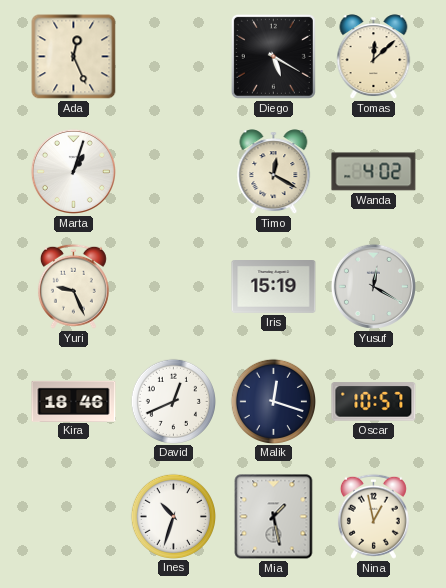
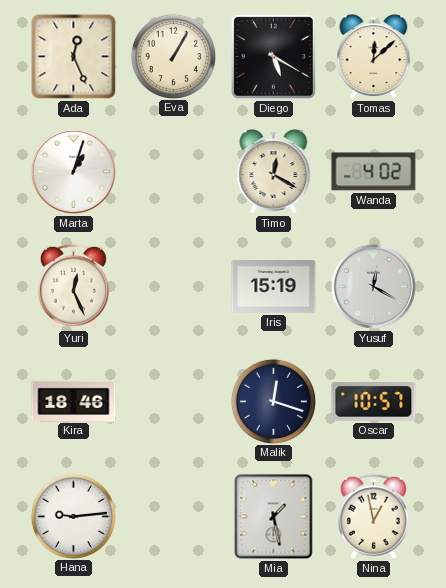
Eva: none -> 1:05 (173, 56)
Yuri: 9:26 -> 12:26 (73, 286)
David: 12:41 -> none (173, 401)
Hana: none -> 9:14 (73, 516)
Ines: 10:33 -> none (173, 516)
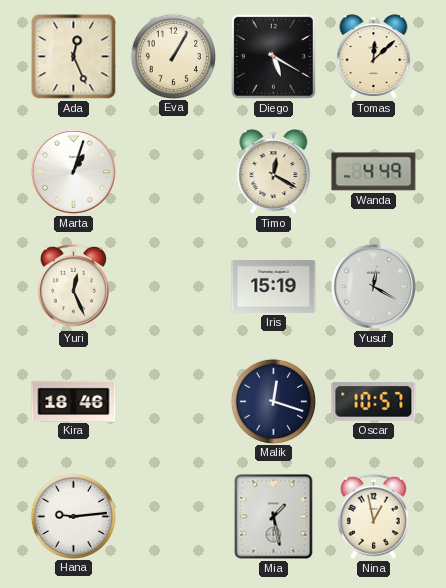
Wanda: 4:02 -> 4:49 (374, 172)
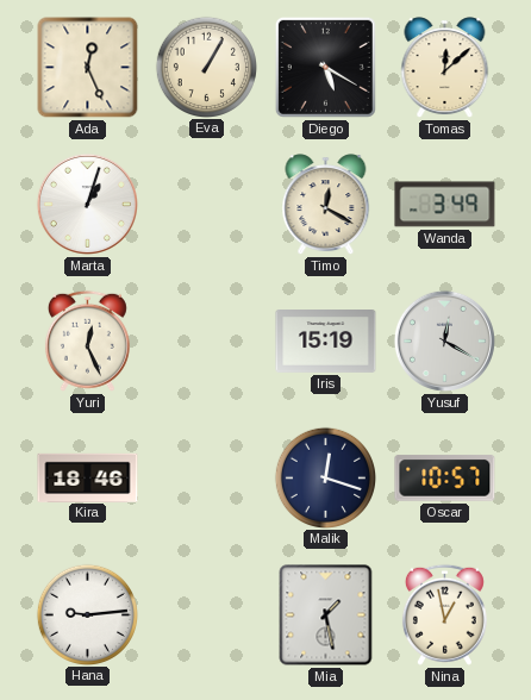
Wanda: 4:49 -> 3:49 (445, 205)
